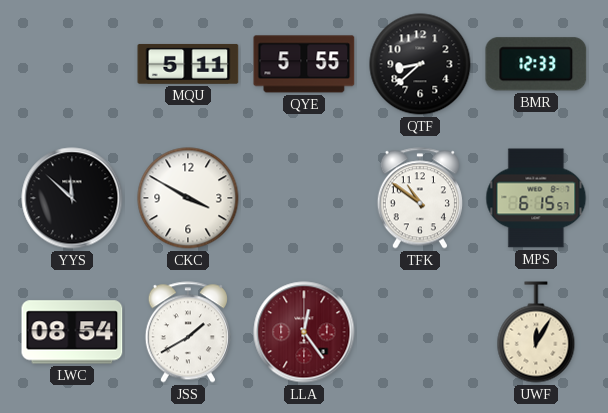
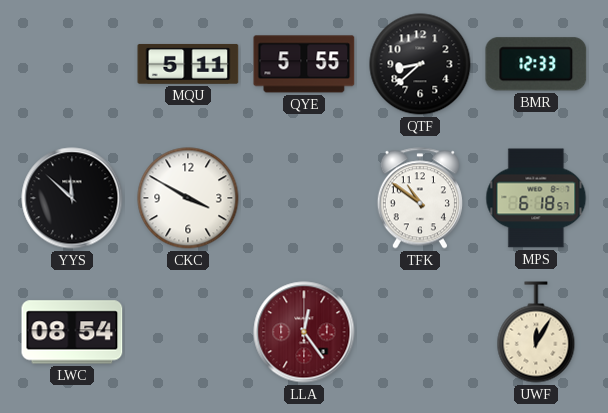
MPS: 6:15 -> 6:18 (536, 198)
JSS: 1:40 -> none (188, 332)
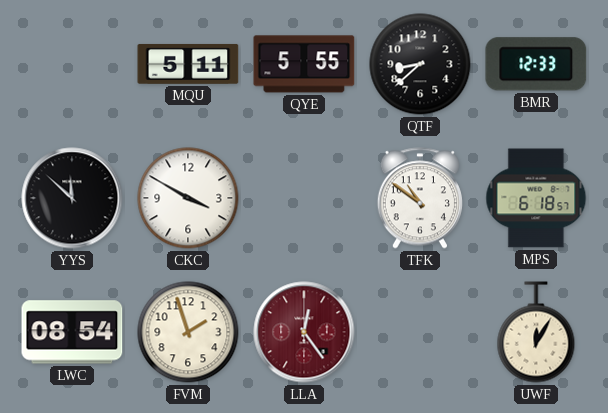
FVM: none -> 1:57 (188, 332)
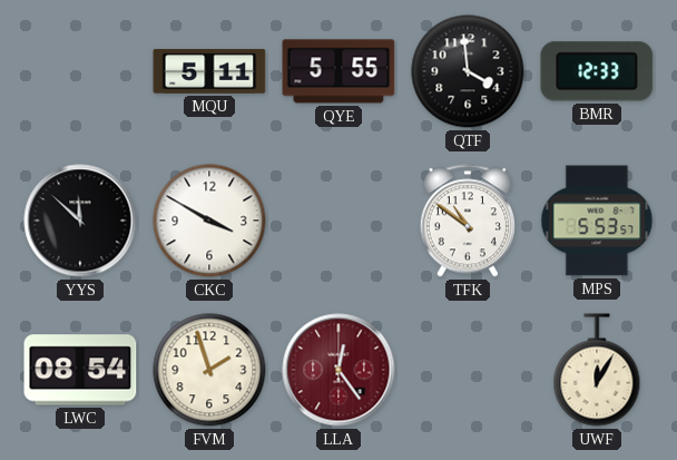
QTF: 8:38 -> 3:59 (468, 71)
MPS: 6:18 -> 5:53 (597, 221)
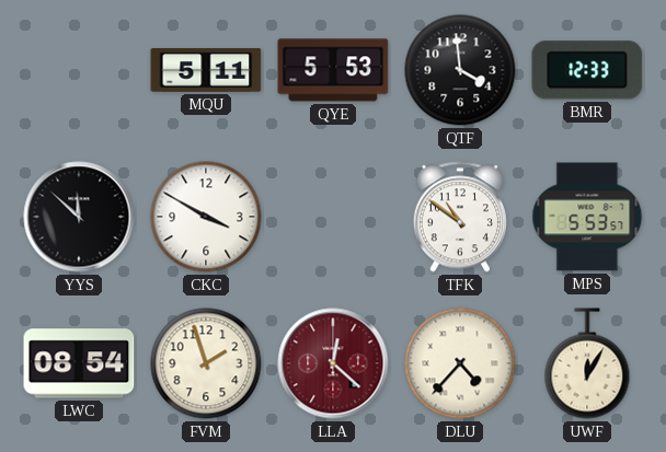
QYE: 5:55 -> 5:53 (333, 70)
LLA: 12:24 -> 12:22 (333, 363)
DLU: none -> 4:37 (460, 363)
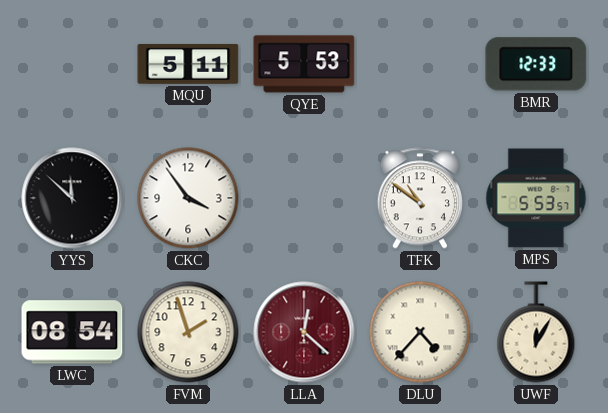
QTF: 3:59 -> none (460, 70)
CKC: 3:50 -> 3:54 (188, 198)
